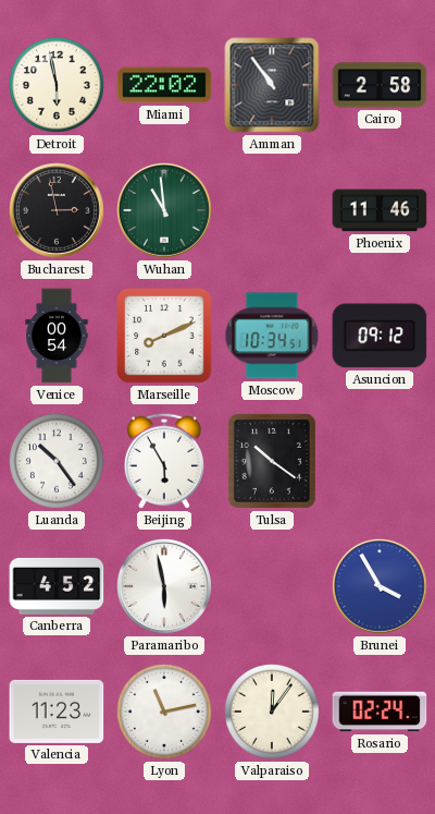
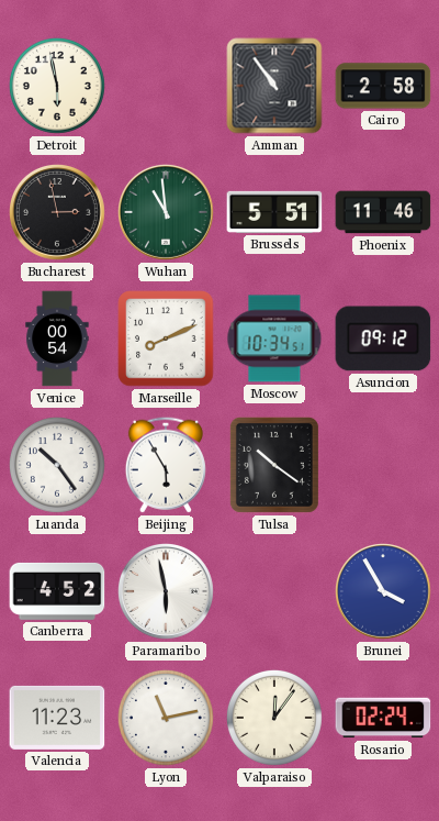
Miami: 22:02 -> none (164, 85)
Brussels: none -> 5:51 (274, 212)
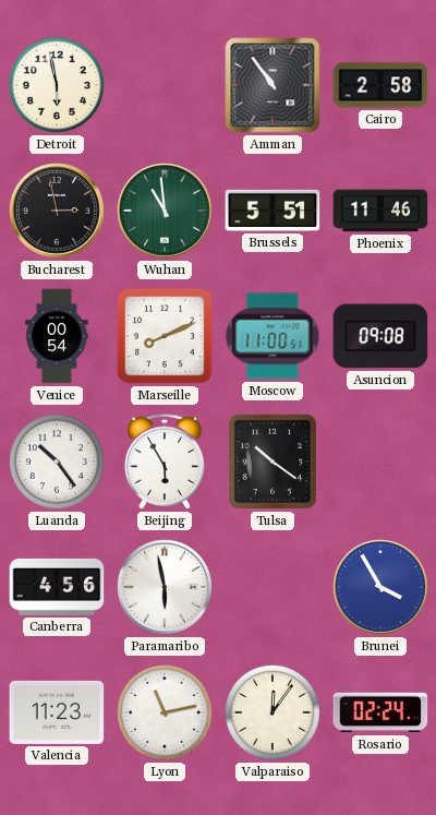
Moscow: 10:34 -> 11:00 (272, 336)
Asuncion: 09:12 -> 09:08 (380, 336)
Canberra: 4:52 -> 4:56 (57, 587)
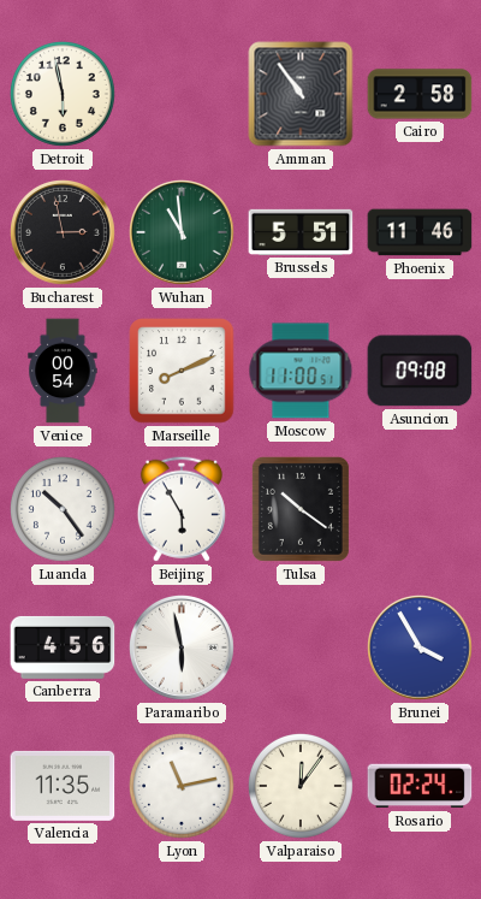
Valencia: 11:23 -> 11:35 (63, 786)
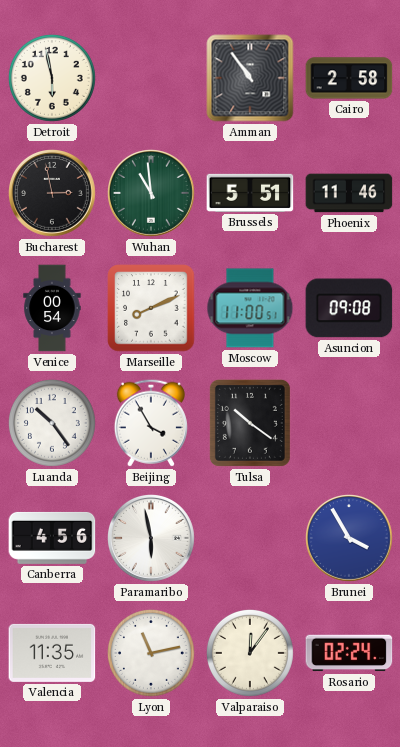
Beijing: 5:55 -> 3:55 (151, 423)
